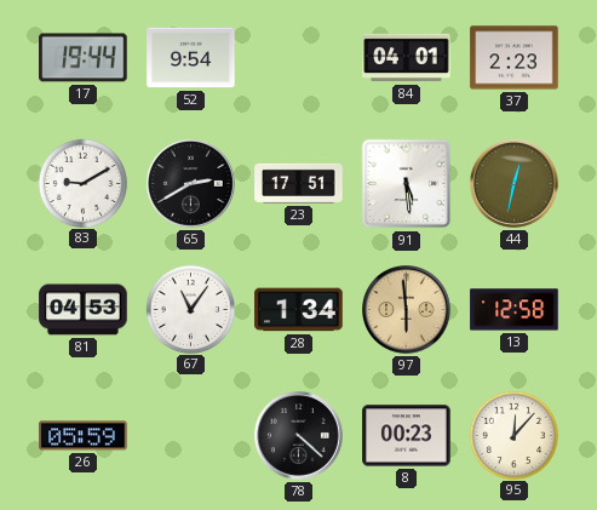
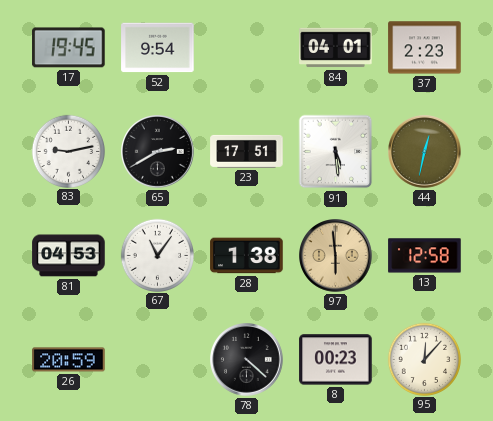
17: 19:44 -> 19:45 (69, 48)
83: 9:10 -> 9:13 (68, 151)
28: 1:34 -> 1:38 (247, 256)
26: 05:59 -> 20:59 (69, 360)
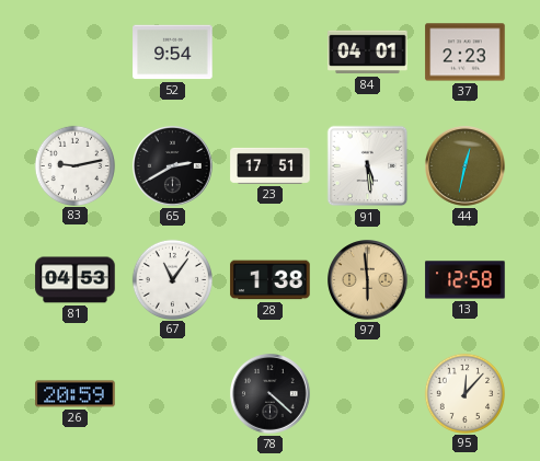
17: 19:45 -> none (69, 48)
8: 00:23 -> none (336, 360)
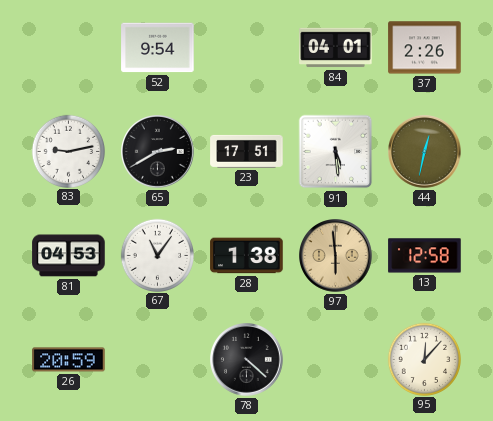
37: 2:23 -> 2:26 (425, 48)
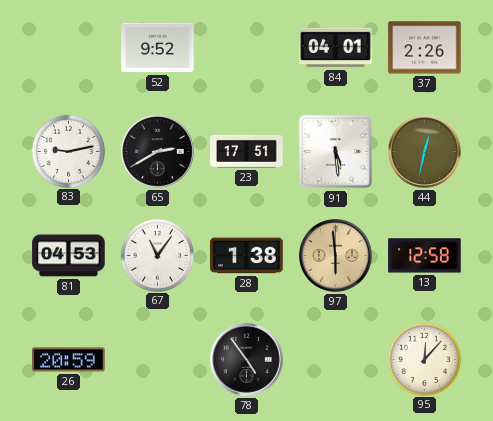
52: 9:54 -> 9:52 (158, 48)
78: 4:22 -> 4:54 (247, 360)
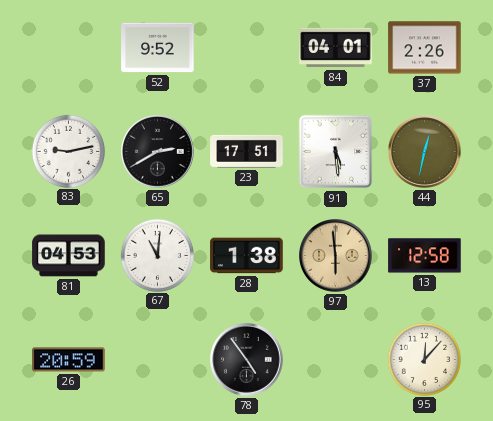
67: 11:06 -> 11:01 (157, 255)
